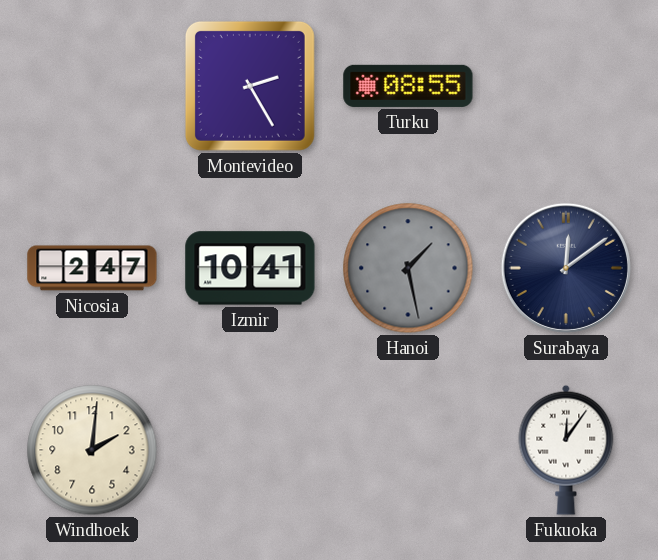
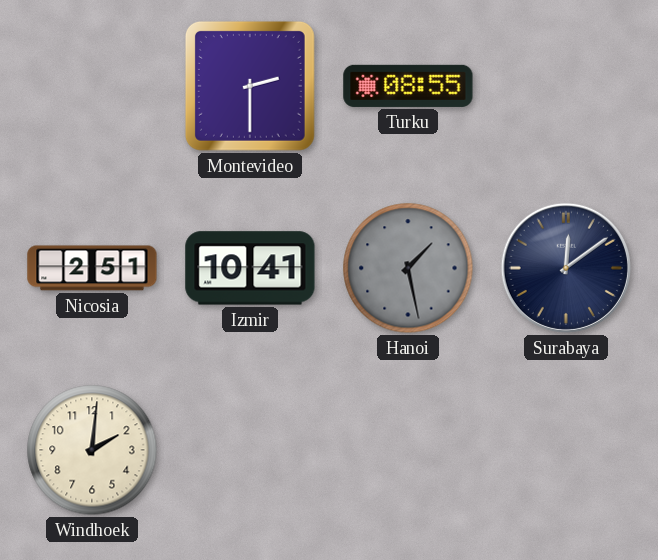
Montevideo: 2:25 -> 2:30 (250, 86)
Nicosia: 2:47 -> 2:51 (92, 268)
Fukuoka: 12:06 -> none (566, 450)
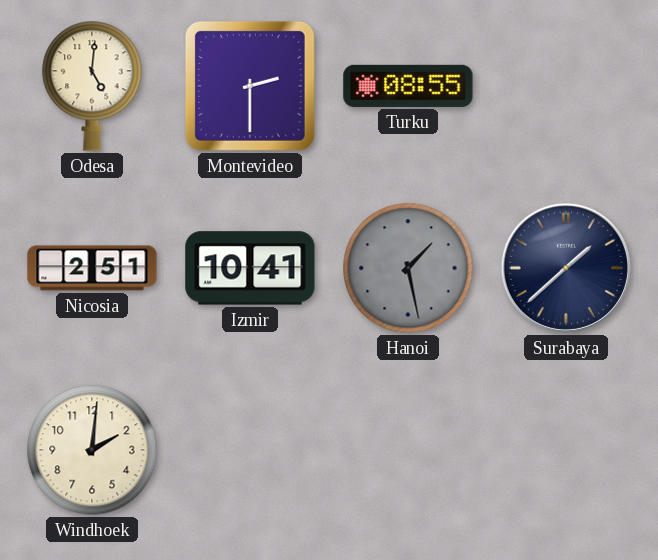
Odesa: none -> 5:01 (92, 86)
Surabaya: 12:09 -> 1:38 (566, 268)
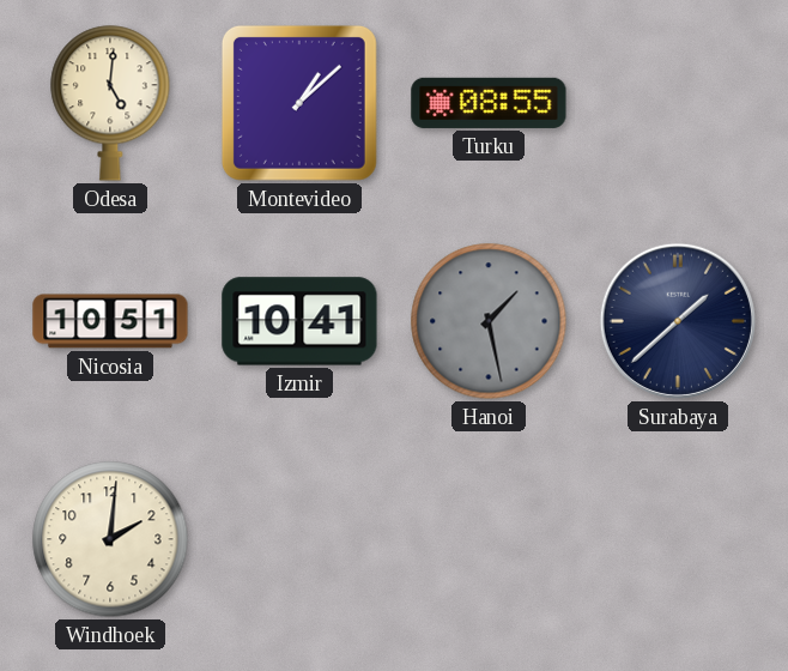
Montevideo: 2:30 -> 1:08 (299, 103)
Nicosia: 2:51 -> 10:51 (110, 321)
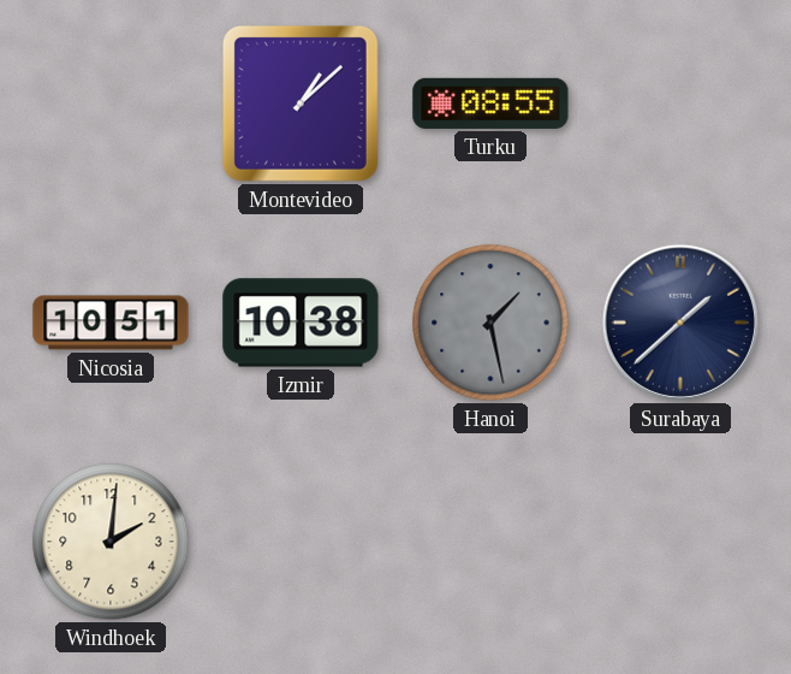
Odesa: 5:01 -> none (110, 103)
Izmir: 10:41 -> 10:38 (301, 323)
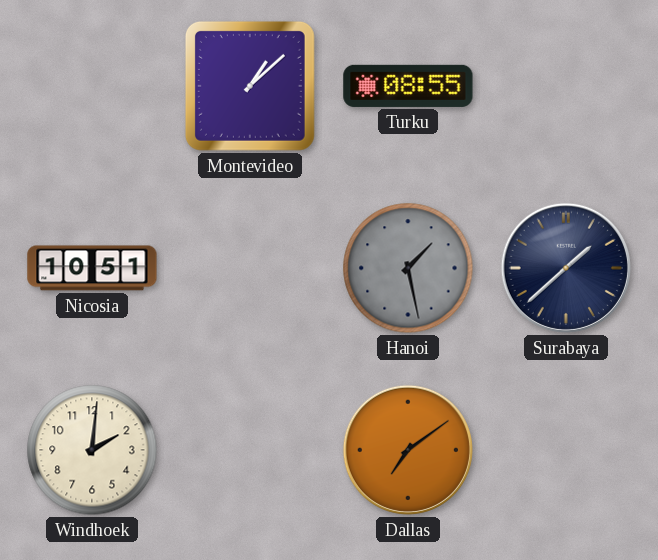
Izmir: 10:38 -> none (301, 323)
Dallas: none -> 7:09 (408, 450)
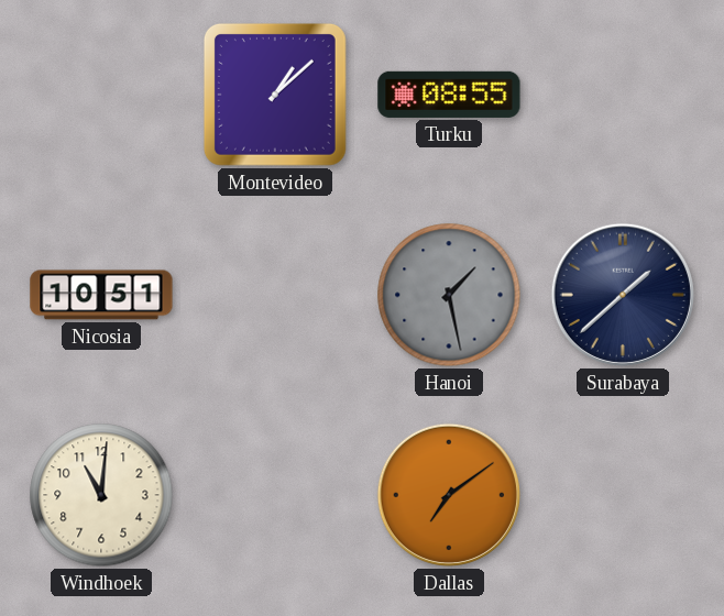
Windhoek: 2:01 -> 11:01 (101, 495)
